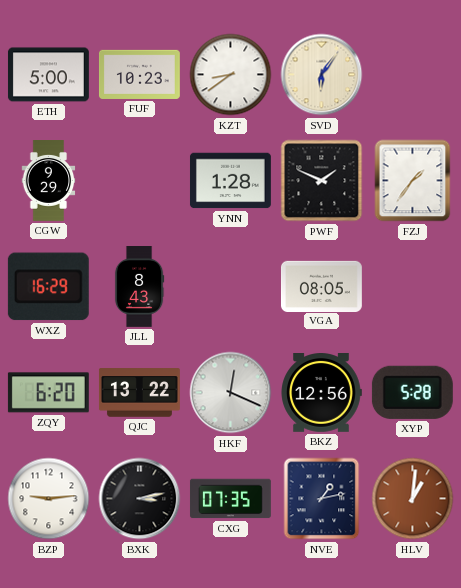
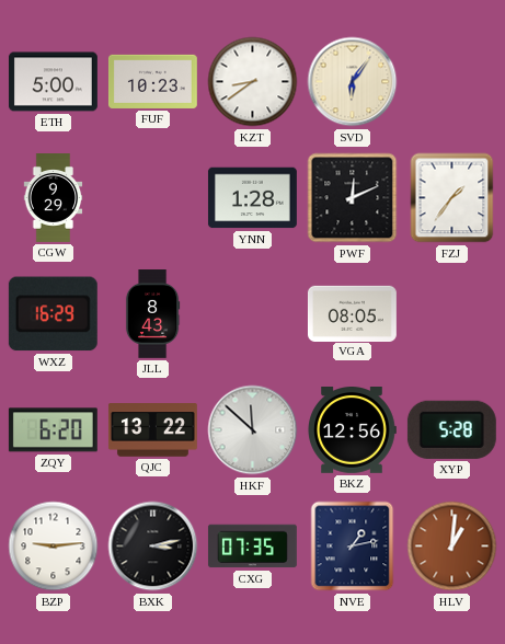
PWF: 1:49 -> 12:11 (353, 198)
HKF: 12:19 -> 11:52 (253, 430)
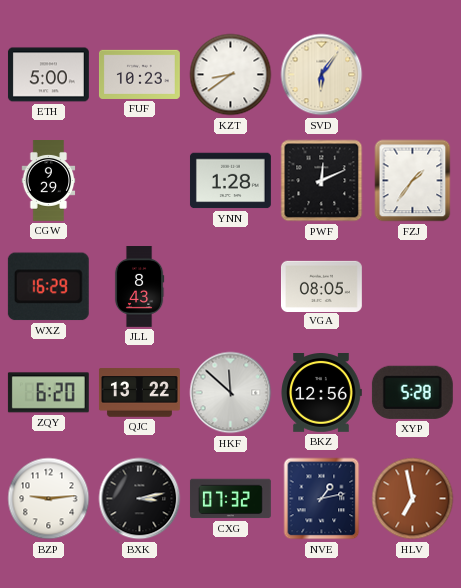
CXG: 07:35 -> 07:32 (230, 499)
HLV: 1:01 -> 6:58 (413, 499)
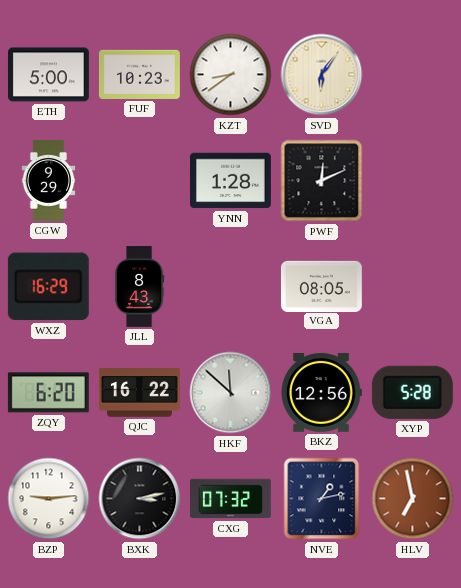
FZJ: 1:36 -> none (413, 181)
QJC: 13:22 -> 16:22 (139, 393)
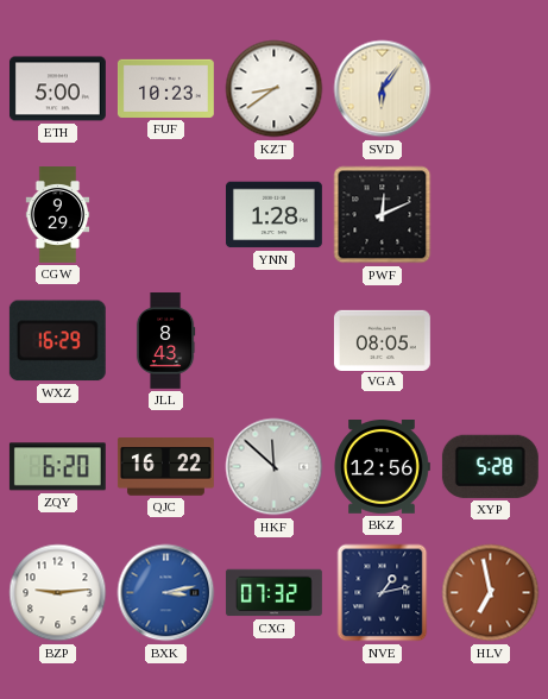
BXK dial: black -> blue (166, 593)
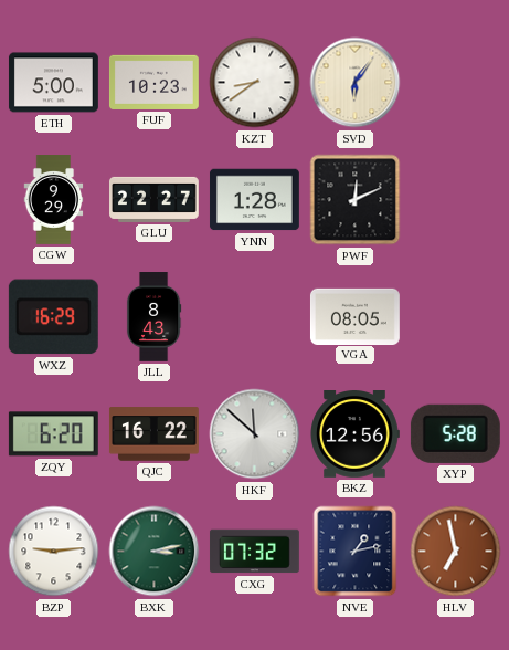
GLU: none -> 22:27 (155, 199)
BXK dial: blue -> green (155, 552)
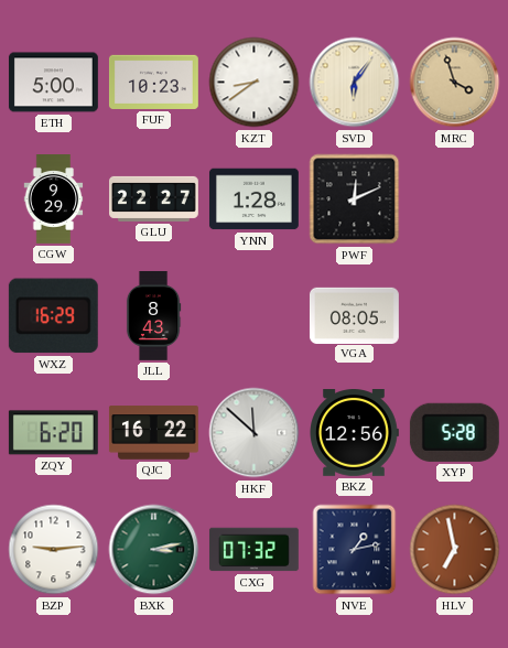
MRC: none -> 3:57 (455, 83)
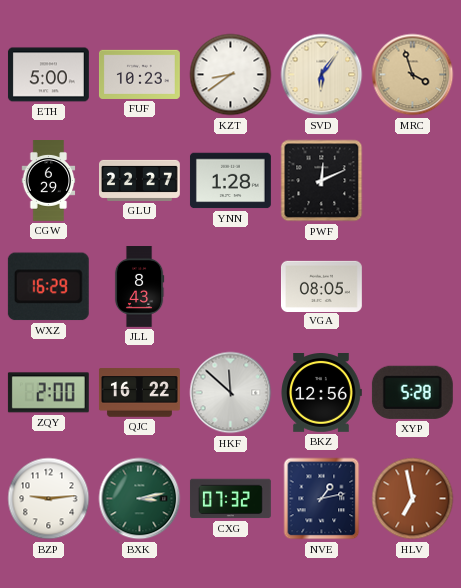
CGW: 9:29 -> 6:29 (49, 181)
ZQY: 6:20 -> 2:00 (48, 393)
